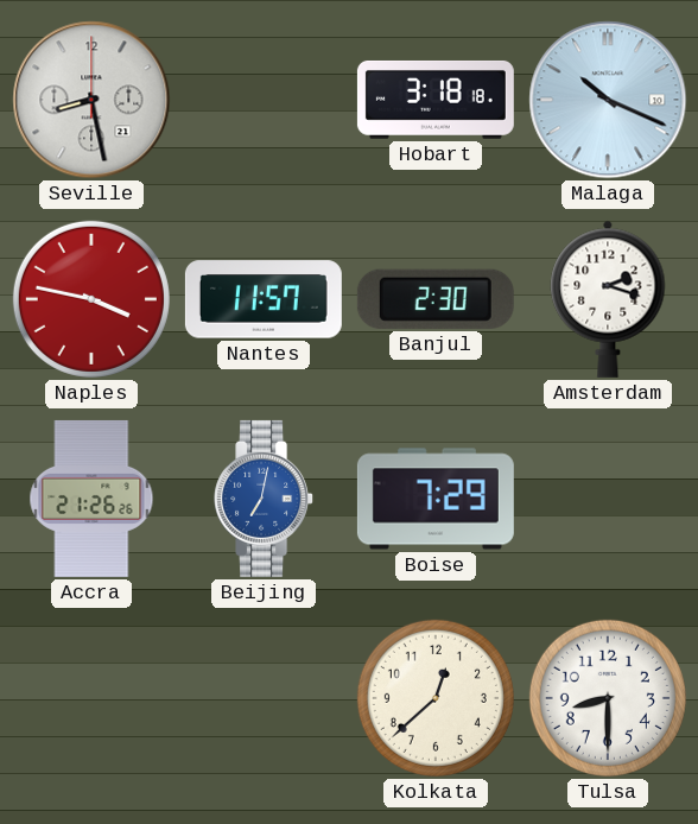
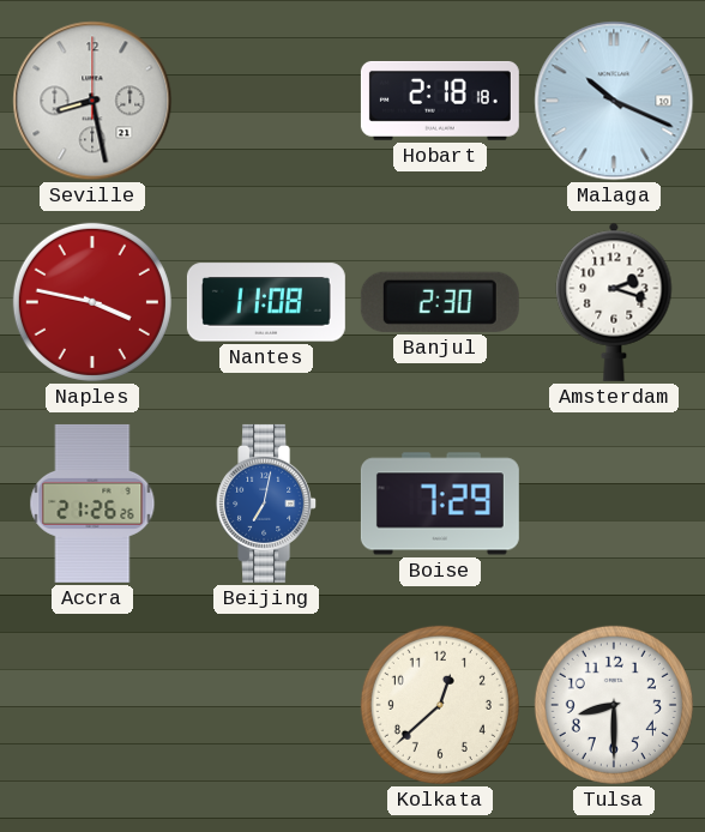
Hobart: 3:18 -> 2:18 (440, 101)
Nantes: 11:57 -> 11:08 (266, 302)
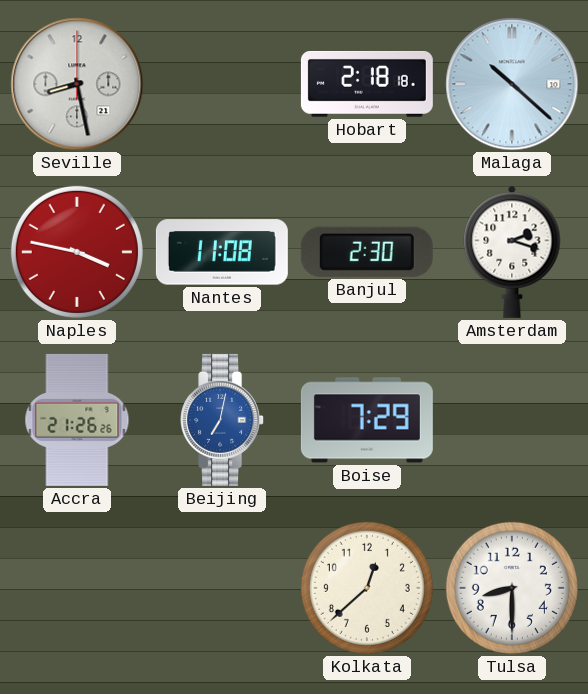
Malaga: 10:19 -> 10:22 (512, 84)
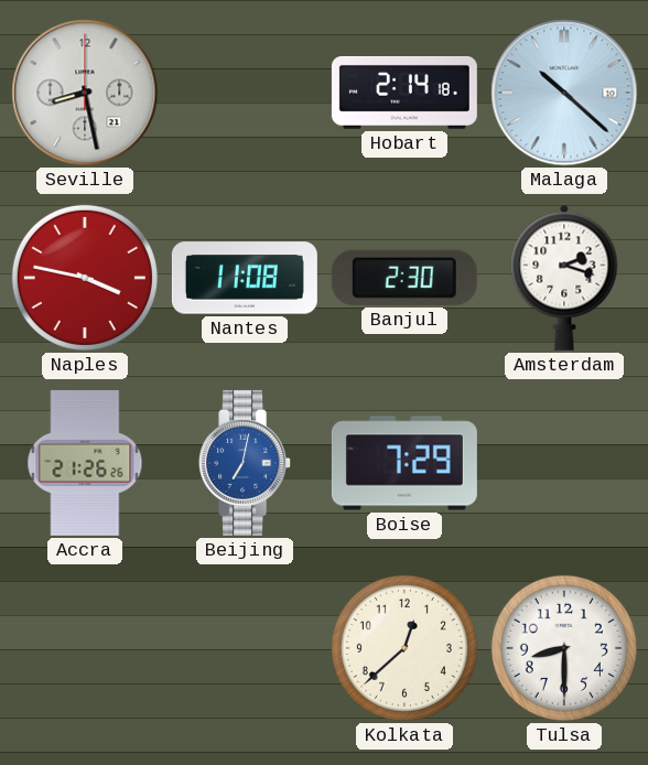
Hobart: 2:18 -> 2:14 (404, 93)
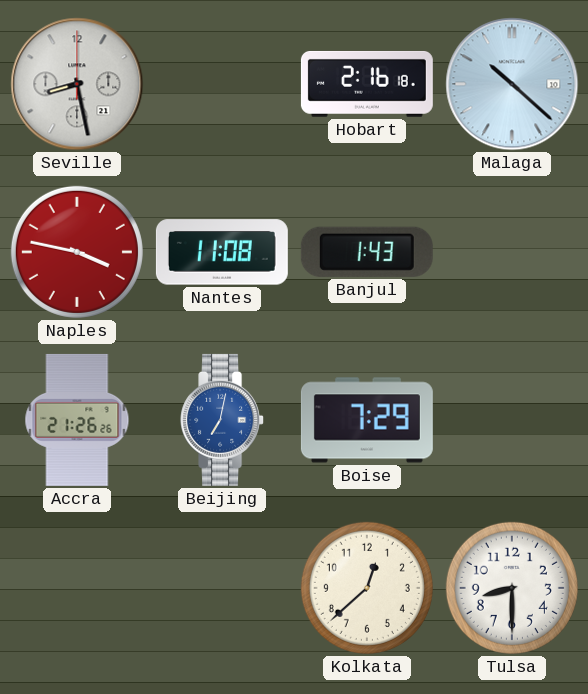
Hobart: 2:14 -> 2:16 (367, 84)
Banjul: 2:30 -> 1:43 (367, 252)
Amsterdam: 2:18 -> none (564, 278)
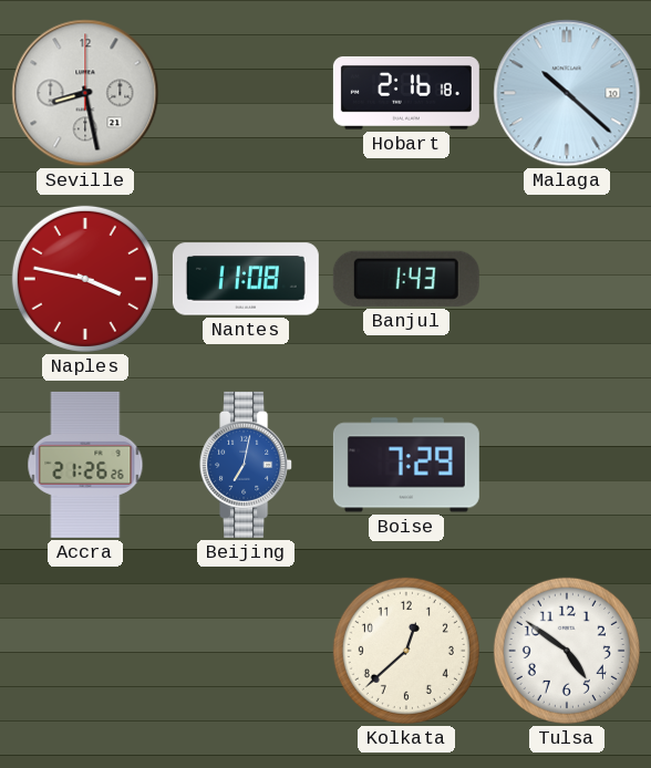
Tulsa: 8:30 -> 4:51 (567, 651)
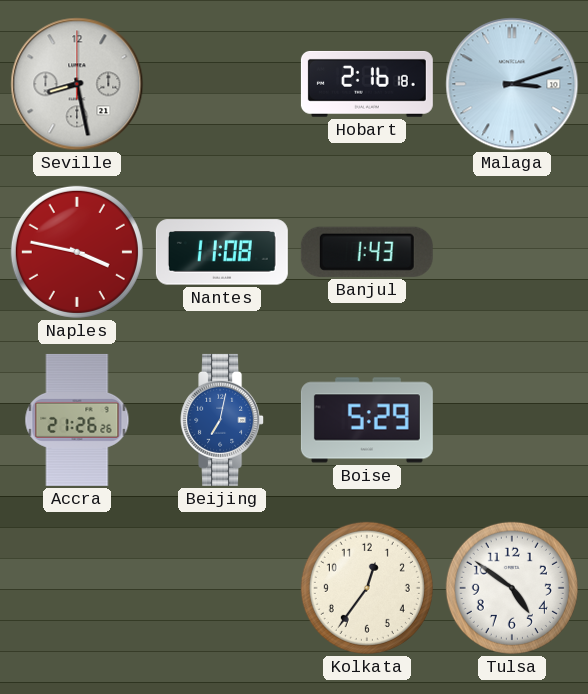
Malaga: 10:22 -> 3:12 (512, 84)
Boise: 7:29 -> 5:29 (367, 420)
Kolkata: 12:38 -> 12:36 (367, 588)
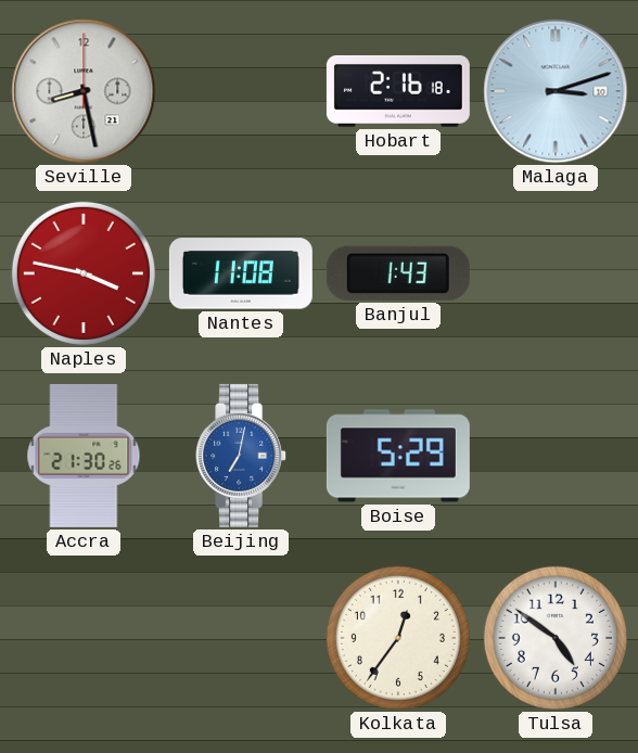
Accra: 21:26 -> 21:30 (84, 456)
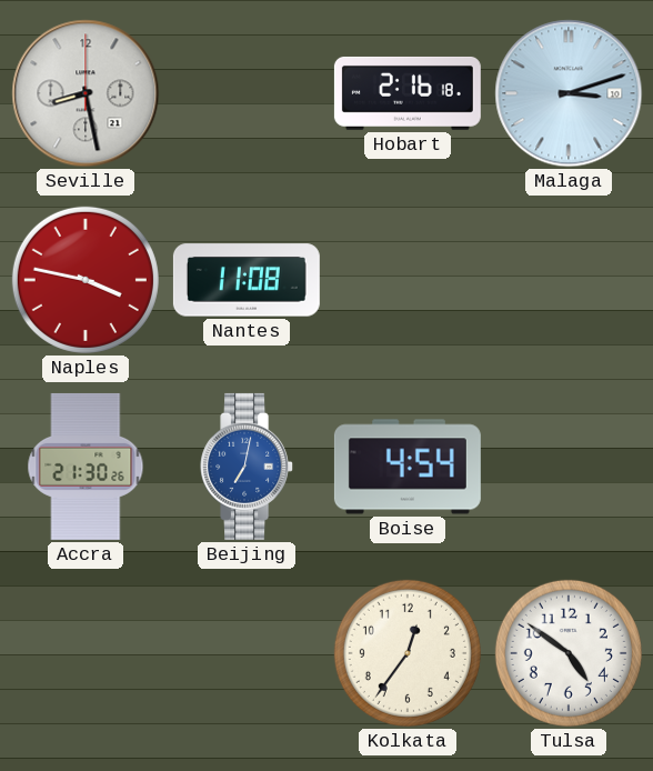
Banjul: 1:43 -> none (398, 273)
Boise: 5:29 -> 4:54 (408, 467)
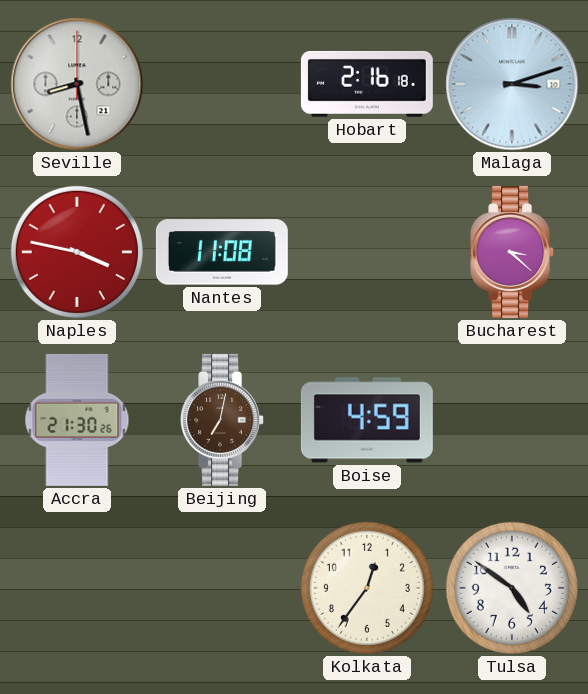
Bucharest: none -> 3:22 (513, 252)
Beijing dial: blue -> brown (223, 420)
Boise: 4:54 -> 4:59 (367, 420)
